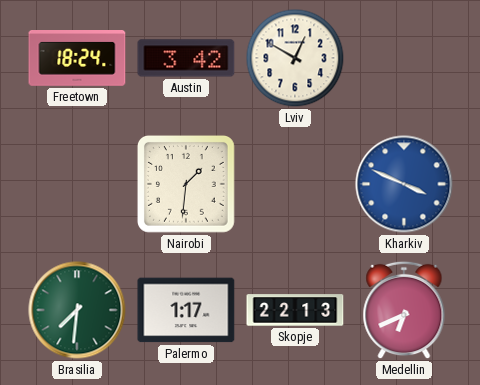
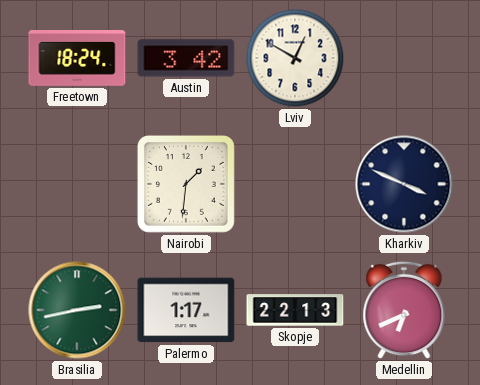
Kharkiv dial: blue -> navy (404, 184)
Brasilia: 7:31 -> 2:43 (77, 310)
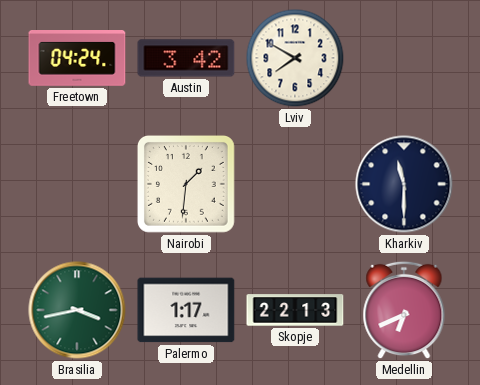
Freetown: 18:24 -> 04:24 (77, 59)
Lviv: 12:50 -> 7:50 (295, 58)
Kharkiv: 3:49 -> 11:30 (404, 184)
Brasilia: 2:43 -> 3:43 (77, 310)
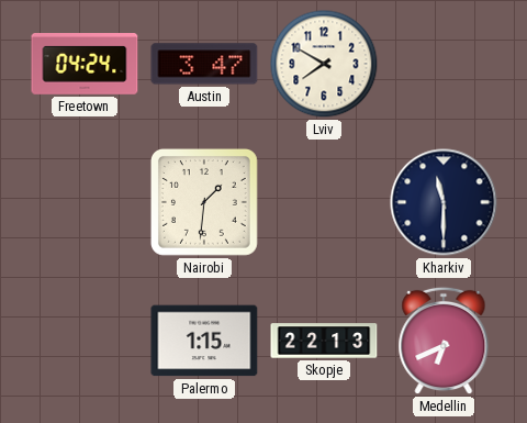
Austin: 3:42 -> 3:47 (204, 64)
Brasilia: 3:43 -> none (77, 310)
Palermo: 1:17 -> 1:15 (204, 341)
